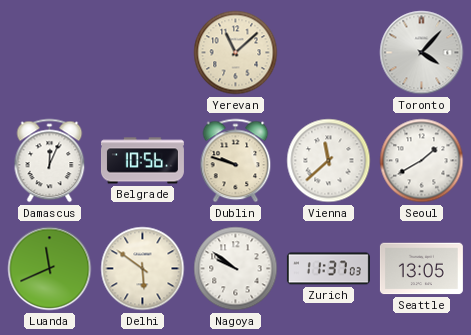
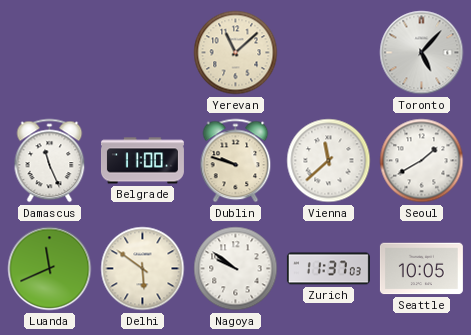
Toronto: 4:07 -> 5:07 (422, 53)
Damascus: 12:04 -> 11:26 (50, 161)
Belgrade: 10:56 -> 11:00 (142, 161)
Seattle: 13:05 -> 10:05 (421, 269)
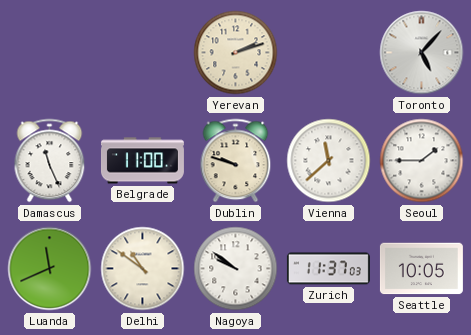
Yerevan: 11:08 -> 2:12 (236, 53)
Seoul: 1:40 -> 1:45 (422, 161)
Delhi: 5:51 -> 10:51 (143, 269)
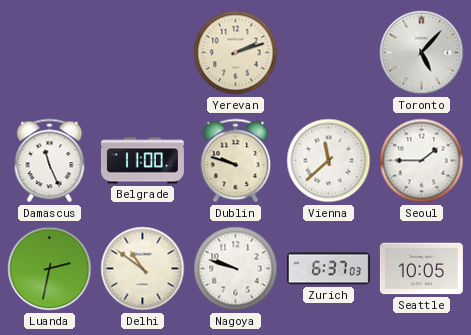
Luanda: 11:41 -> 2:32 (50, 269)
Nagoya: 9:51 -> 9:48 (236, 269)
Zurich: 11:37 -> 6:37 (328, 269)
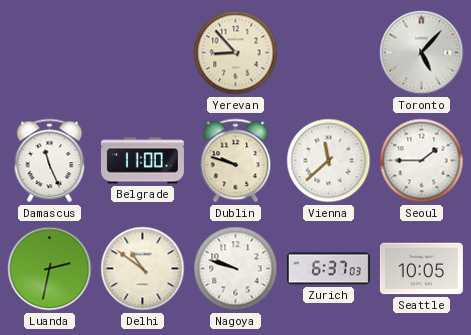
Yerevan: 2:12 -> 8:53 (236, 53)
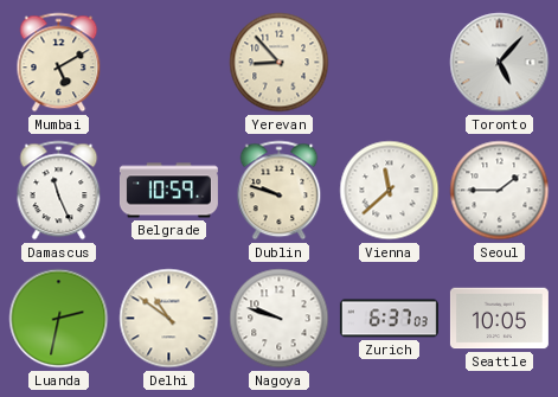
Mumbai: none -> 5:10 (59, 63)
Belgrade: 11:00 -> 10:59 (168, 191)
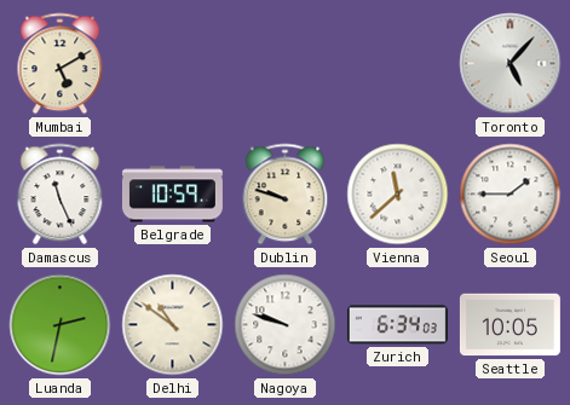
Yerevan: 8:53 -> none (280, 63)
Zurich: 6:37 -> 6:34 (397, 325)
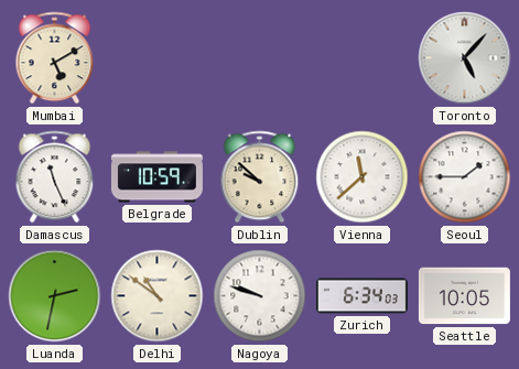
Dublin: 9:48 -> 9:52 (260, 177)
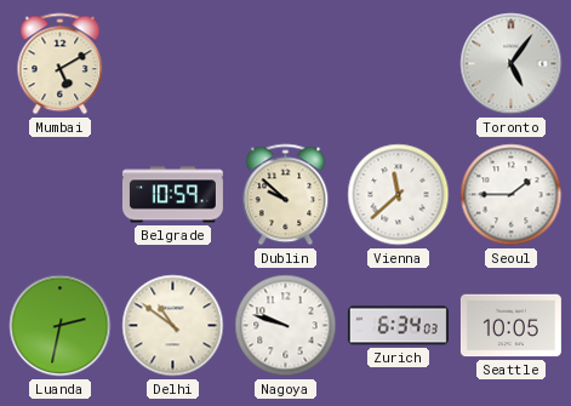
Toronto: 5:07 -> 5:06 (512, 64)
Damascus: 11:26 -> none (55, 177)
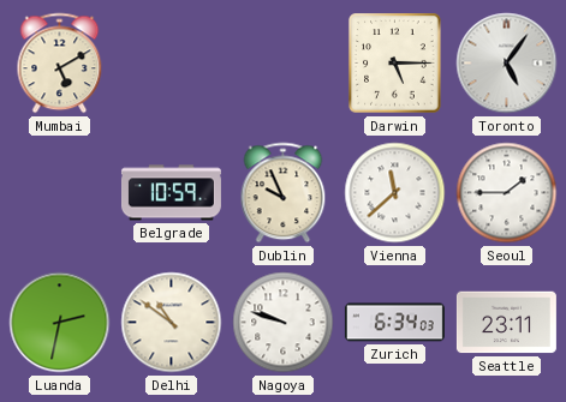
Darwin: none -> 5:15 (395, 64)
Dublin: 9:52 -> 9:56 (284, 193)
Seattle: 10:05 -> 23:11 (506, 323)
